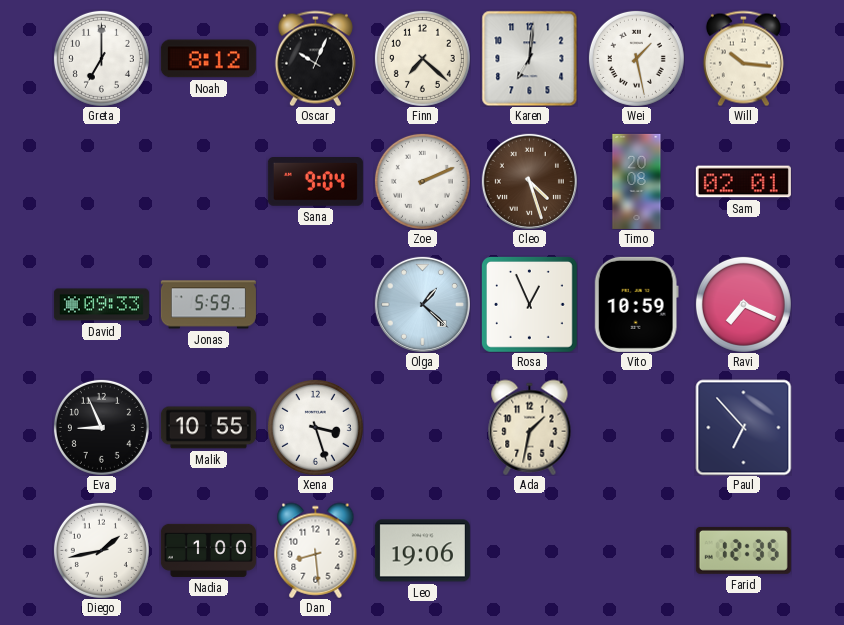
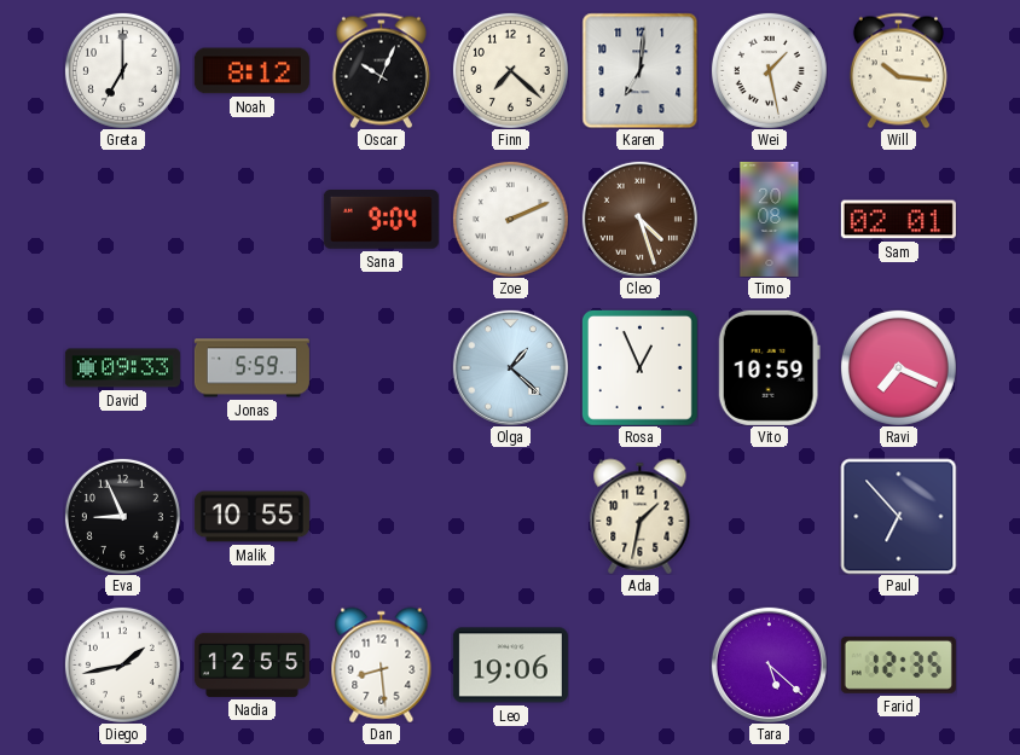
Xena: 3:27 -> none (315, 427)
Nadia: 1:00 -> 12:55 (251, 664)
Tara: none -> 5:22 (769, 664)
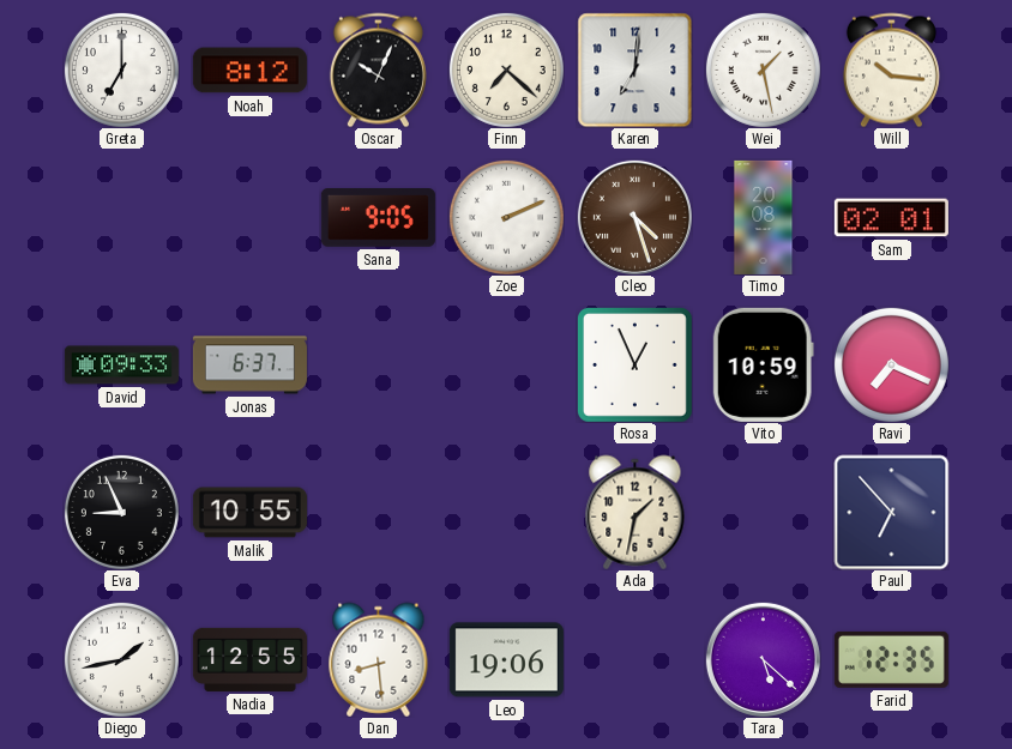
Sana: 9:04 -> 9:05 (378, 218)
Jonas: 5:59 -> 6:37 (249, 366)
Olga: 1:22 -> none (510, 367)
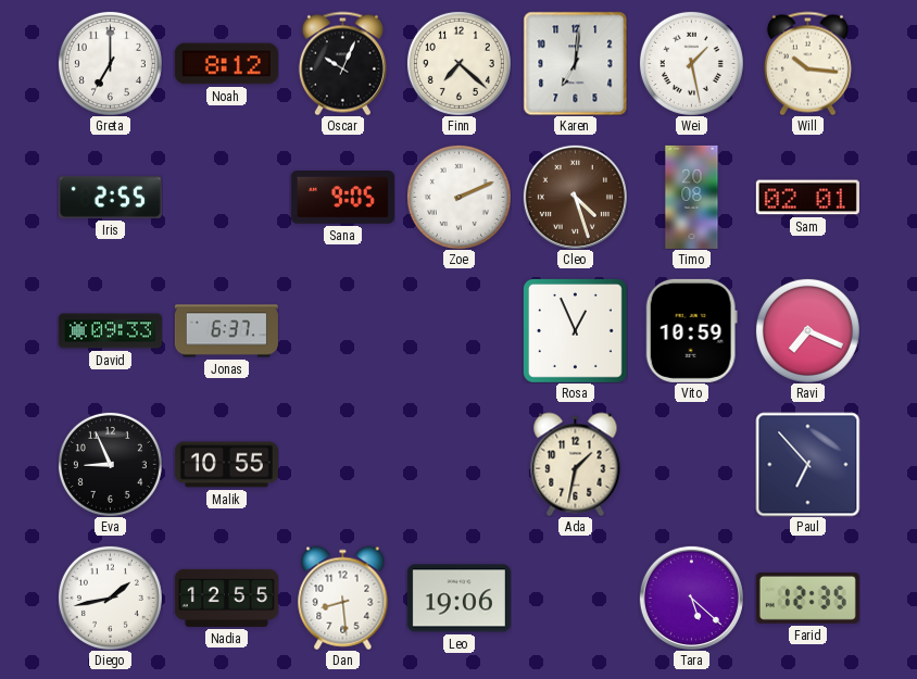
Iris: none -> 2:55 (110, 197)
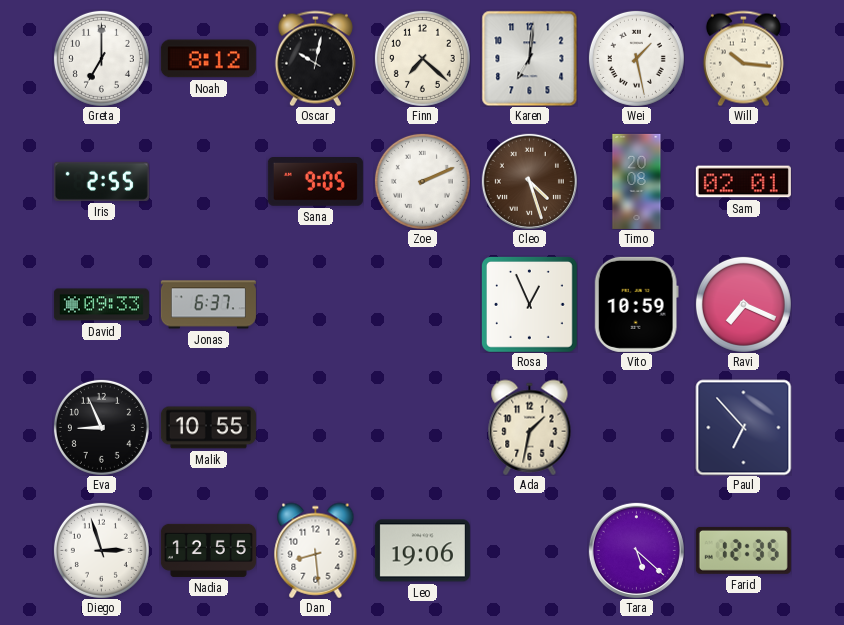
Oscar: 10:04 -> 10:02 (315, 58)
Diego: 1:43 -> 2:57 (101, 550)
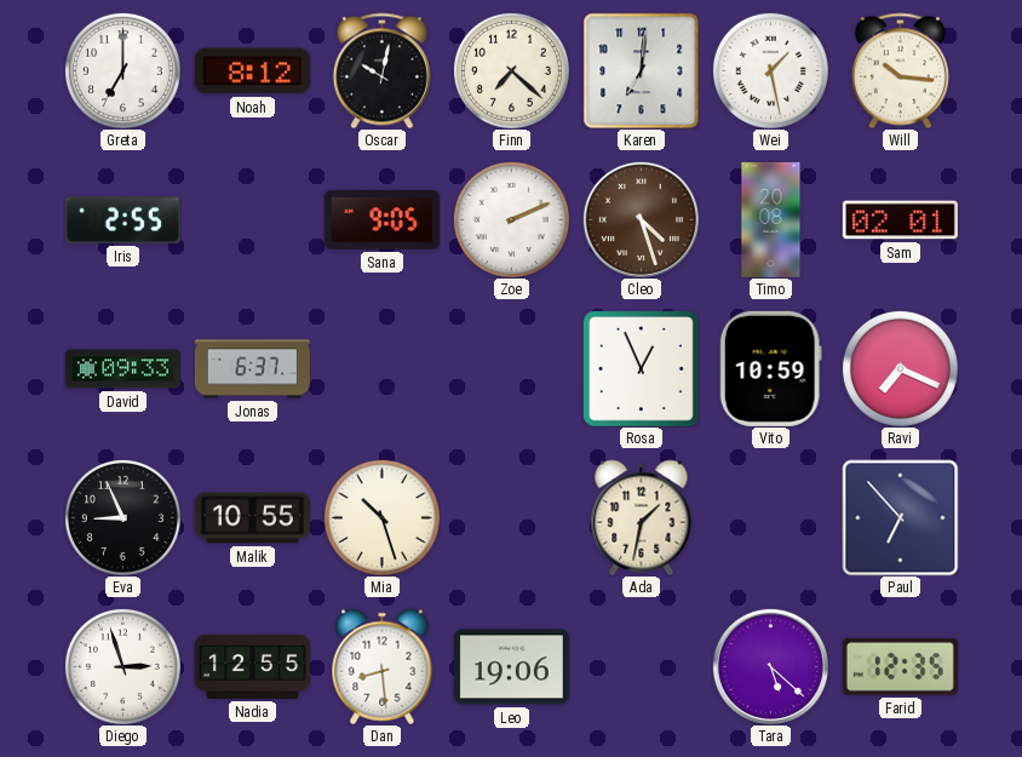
Mia: none -> 10:27 (381, 517)
